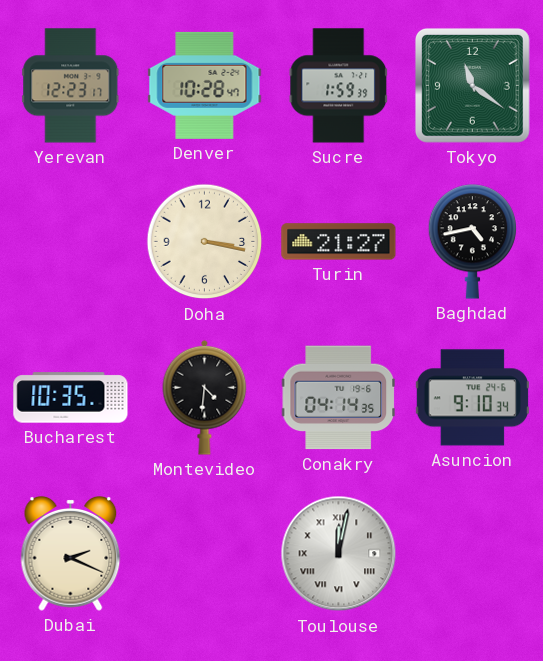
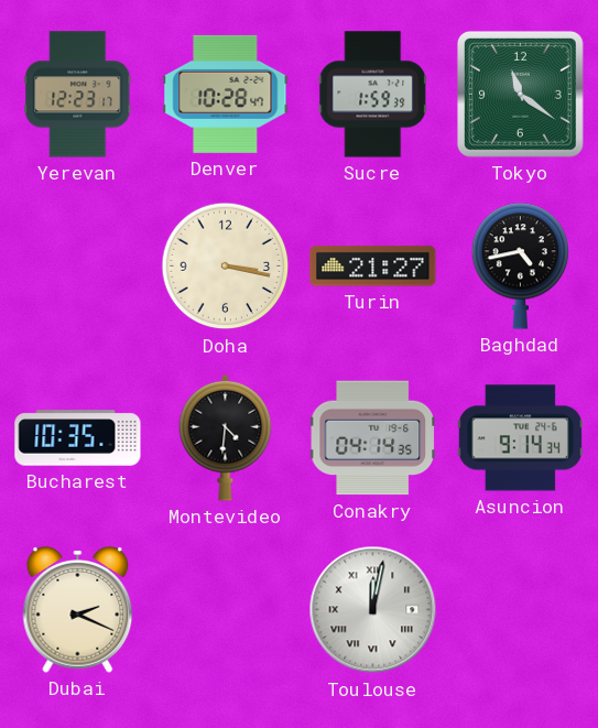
Asuncion: 9:10 -> 9:14 (520, 438)
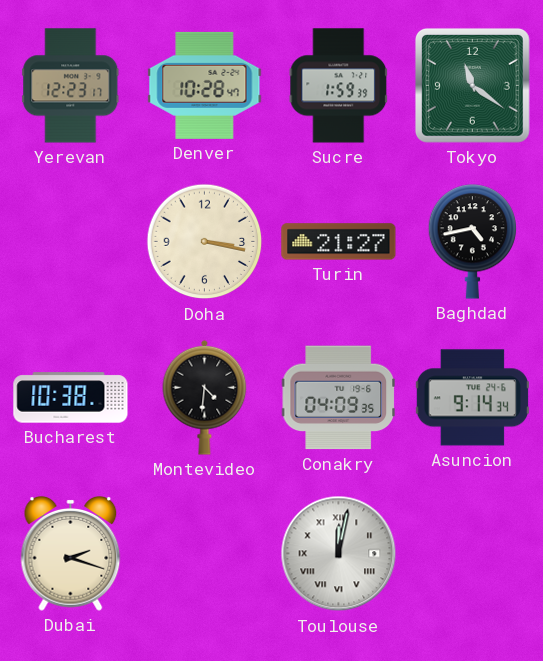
Bucharest: 10:35 -> 10:38 (71, 398)
Conakry: 04:14 -> 04:09 (339, 398)
Dubai: 2:19 -> 2:18 (71, 554)
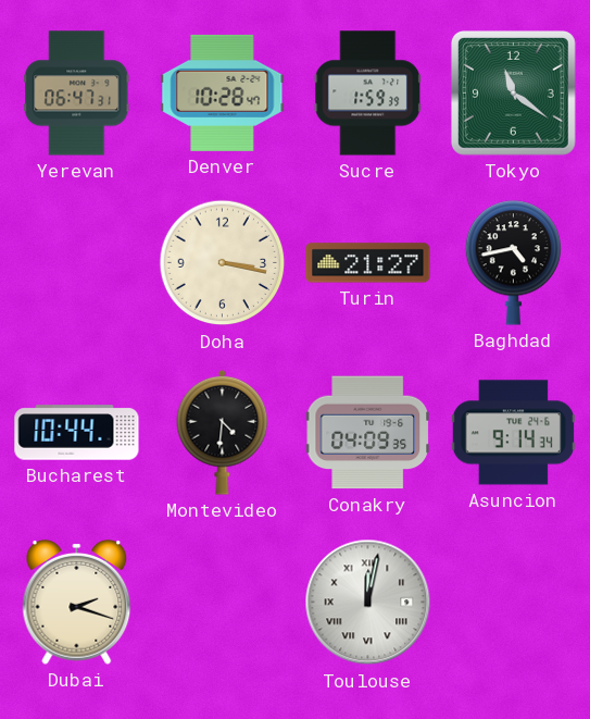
Yerevan: 12:23 -> 06:47 (77, 94)
Bucharest: 10:38 -> 10:44 (77, 433)
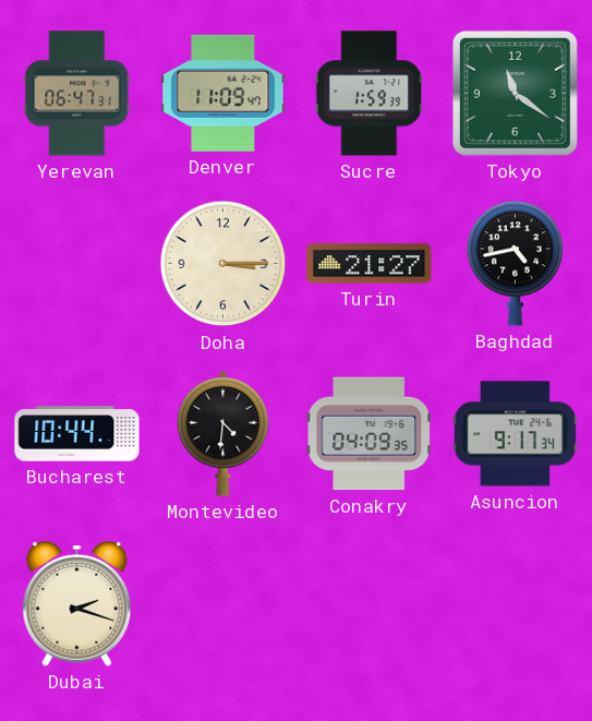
Denver: 10:28 -> 11:09 (223, 93)
Doha: 3:17 -> 3:15 (223, 264)
Asuncion: 9:14 -> 9:17 (515, 434)
Toulouse: 12:02 -> none (368, 603)
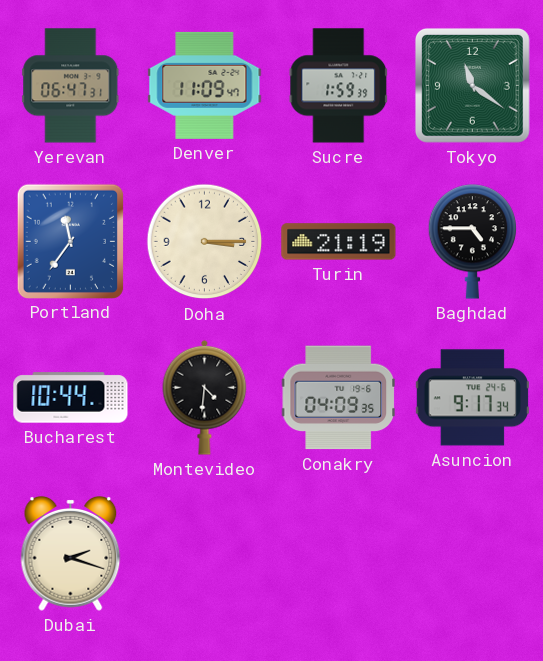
Portland: none -> 11:36 (70, 241)
Turin: 21:27 -> 21:19 (339, 242)
Baghdad: 4:43 -> 4:45 (472, 242)
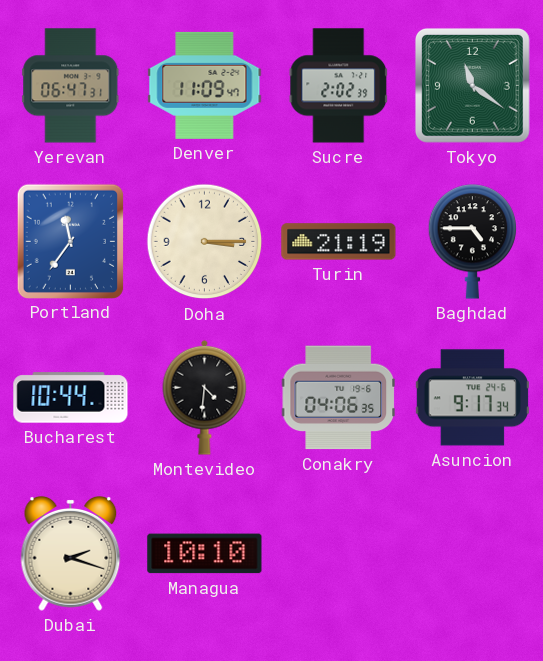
Sucre: 1:59 -> 2:02 (339, 86)
Conakry: 04:09 -> 04:06 (339, 398)
Managua: none -> 10:10 (205, 554)
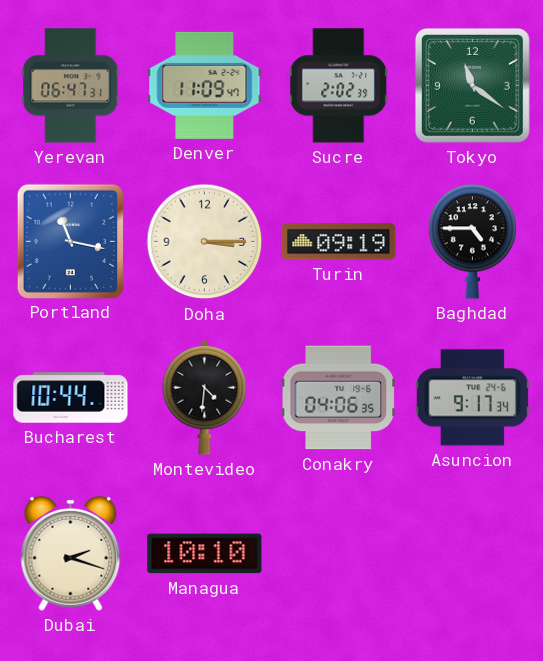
Portland: 11:36 -> 11:17 (70, 241)
Turin: 21:19 -> 09:19 (339, 242)
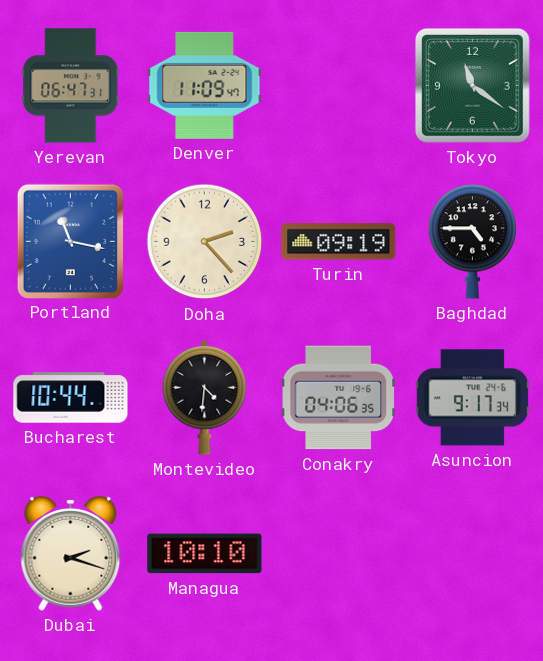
Sucre: 2:02 -> none (339, 86)
Doha: 3:15 -> 2:23 (205, 242)
